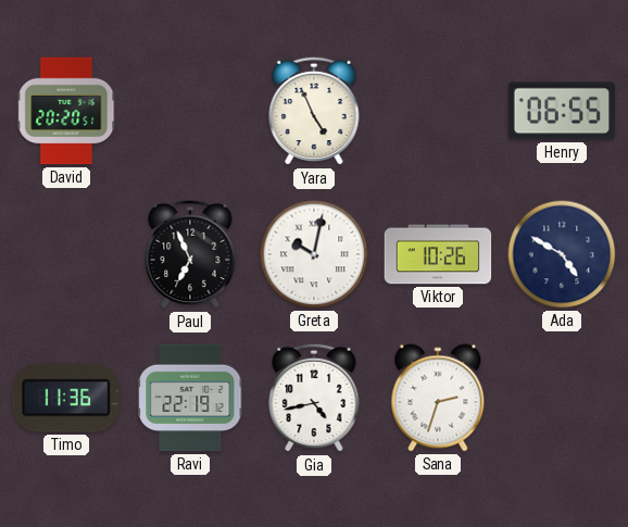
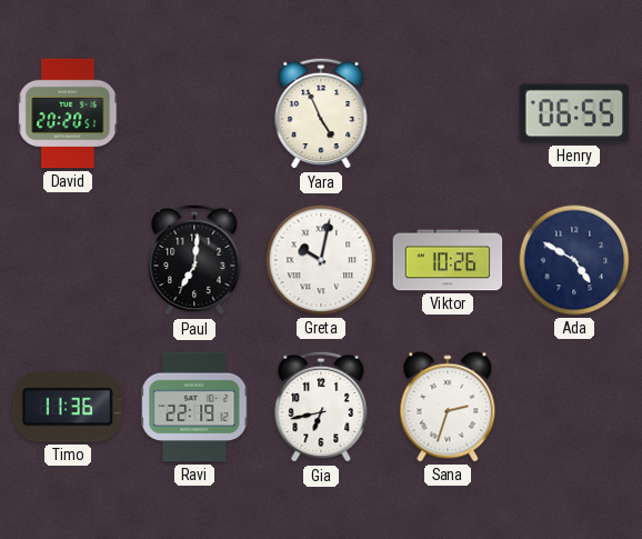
Paul: 6:56 -> 7:01 (194, 260)
Gia: 4:43 -> 6:43 (321, 407)
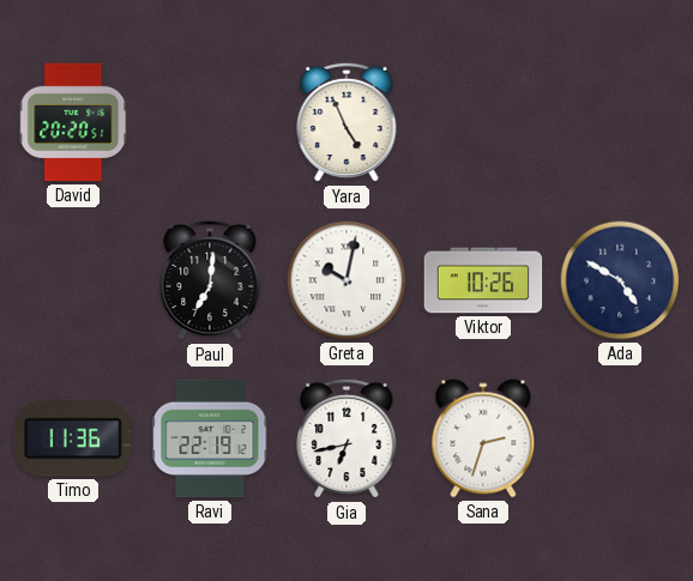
Henry: 06:55 -> none (574, 113)
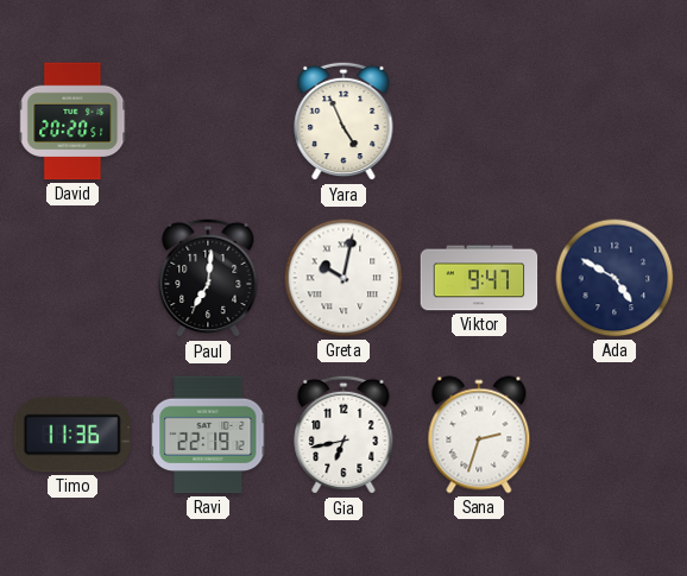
Viktor: 10:26 -> 9:47 (479, 278)
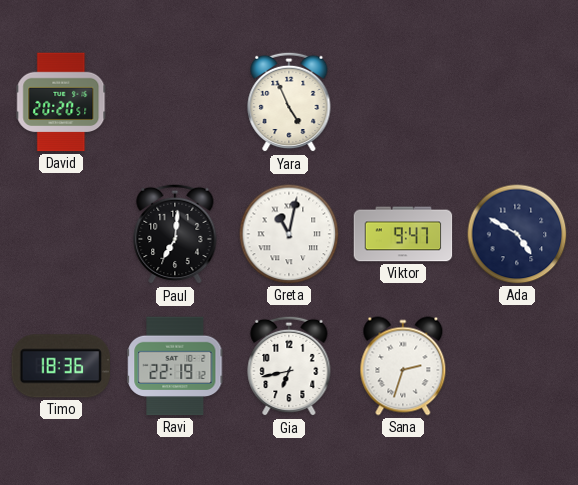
Greta: 10:02 -> 11:02 (289, 234)
Timo: 11:36 -> 18:36 (60, 366)
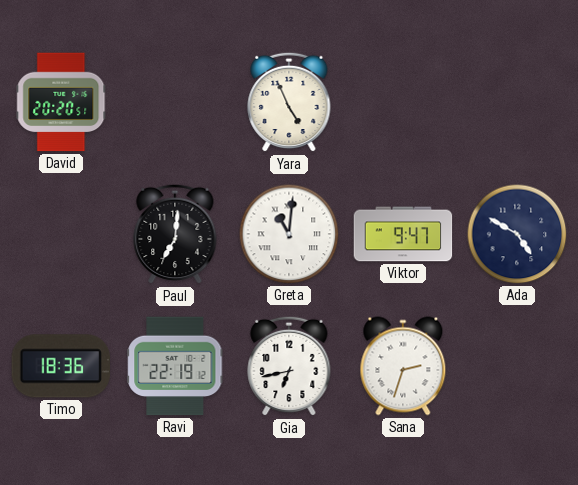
Greta: 11:02 -> 11:01 (289, 234)
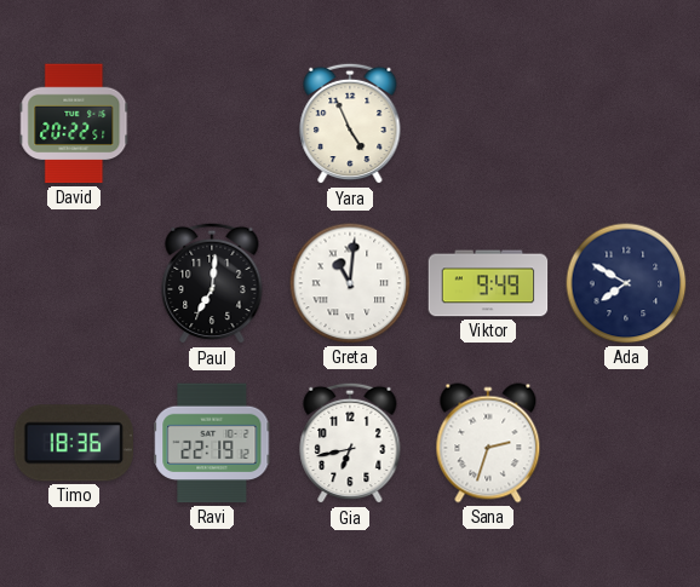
David: 20:20 -> 20:22 (74, 123)
Viktor: 9:47 -> 9:49 (488, 283)
Ada: 4:50 -> 7:50 (626, 283)
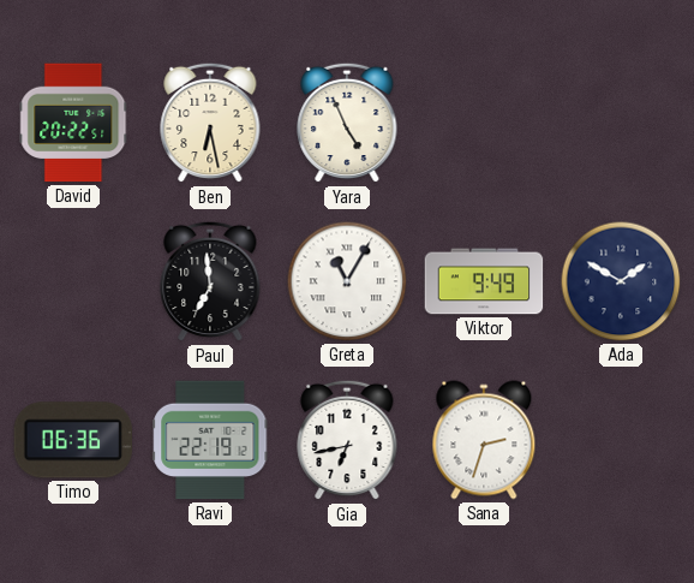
Ben: none -> 6:28 (210, 123)
Paul: 7:01 -> 6:59 (210, 281)
Greta: 11:01 -> 11:05 (347, 281)
Ada: 7:50 -> 1:50 (621, 281)
Timo: 18:36 -> 06:36 (72, 440)
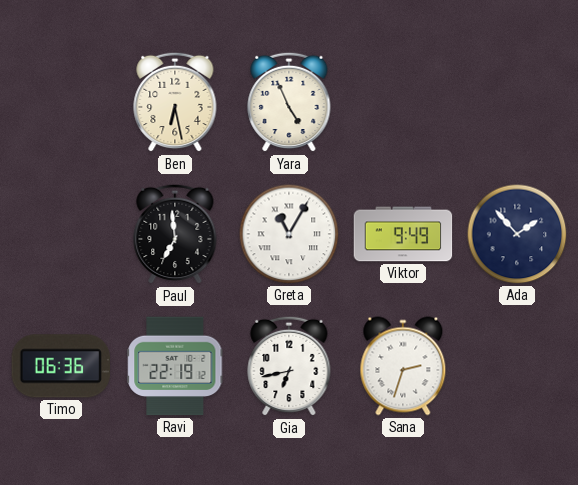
David: 20:22 -> none (73, 123)
Ada: 1:50 -> 1:53 (517, 234)
